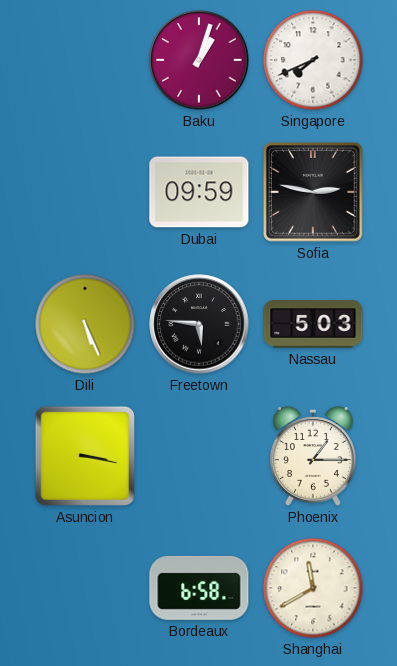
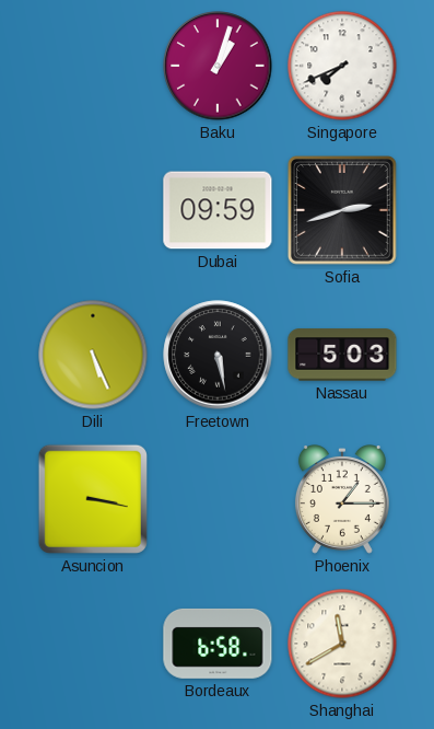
Sofia: 2:47 -> 2:42 (342, 211)
Freetown: 5:46 -> 5:28 (218, 355)
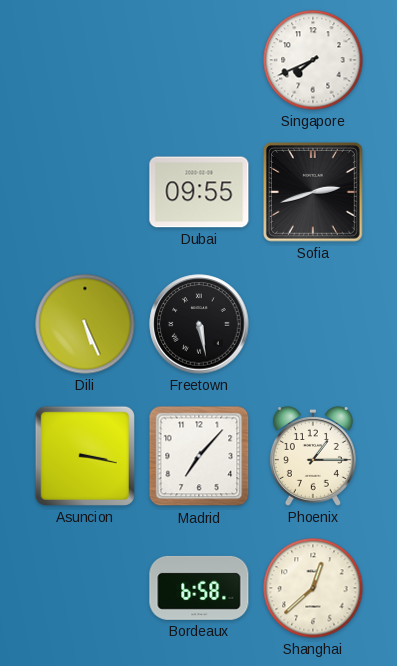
Baku: 1:03 -> none (218, 66)
Dubai: 09:59 -> 09:55 (199, 192)
Nassau: 5:03 -> none (342, 355)
Madrid: none -> 7:07 (199, 456)
Shanghai: 11:40 -> 12:38 (313, 588)
